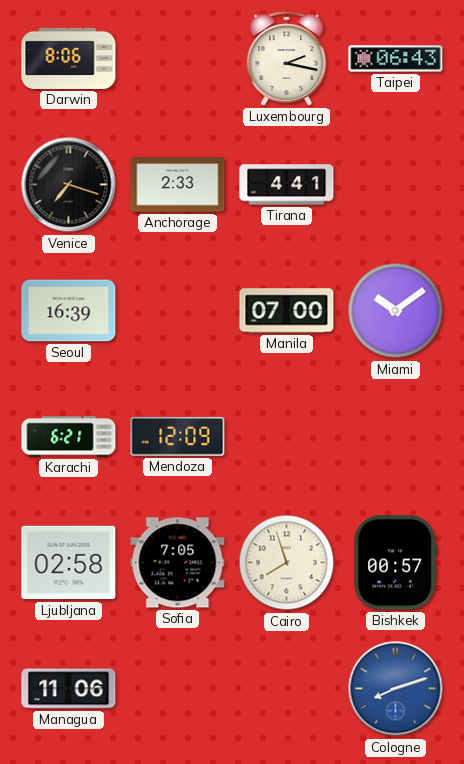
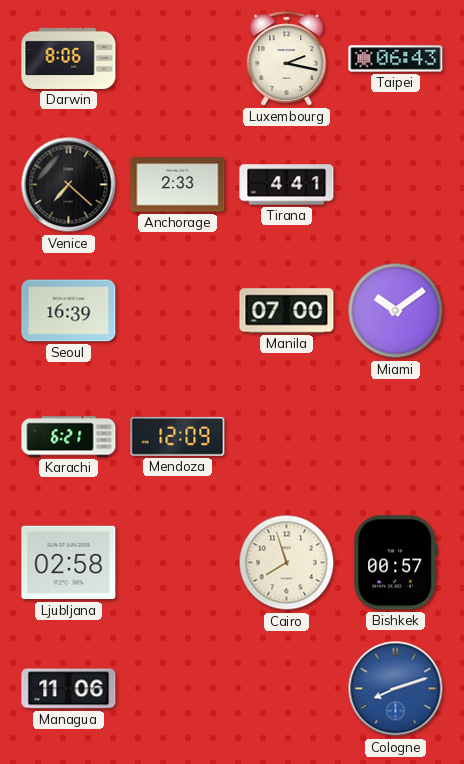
Venice: 7:18 -> 7:22 (69, 185)
Sofia: 7:05 -> none (178, 563)
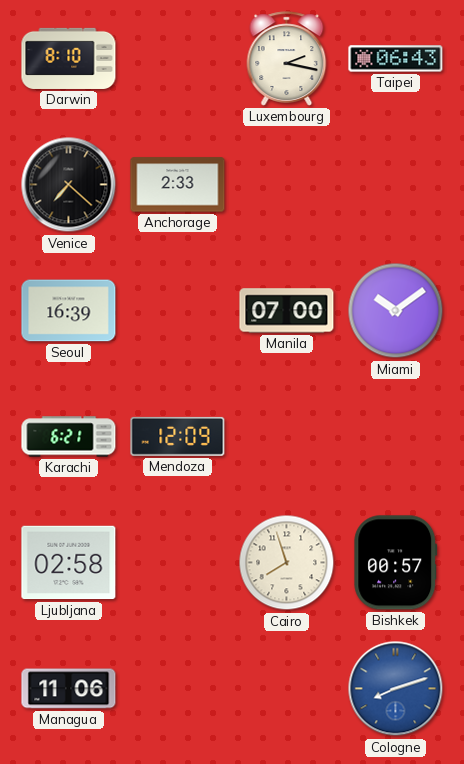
Darwin: 8:06 -> 8:10 (69, 58)
Tirana: 4:41 -> none (287, 185)
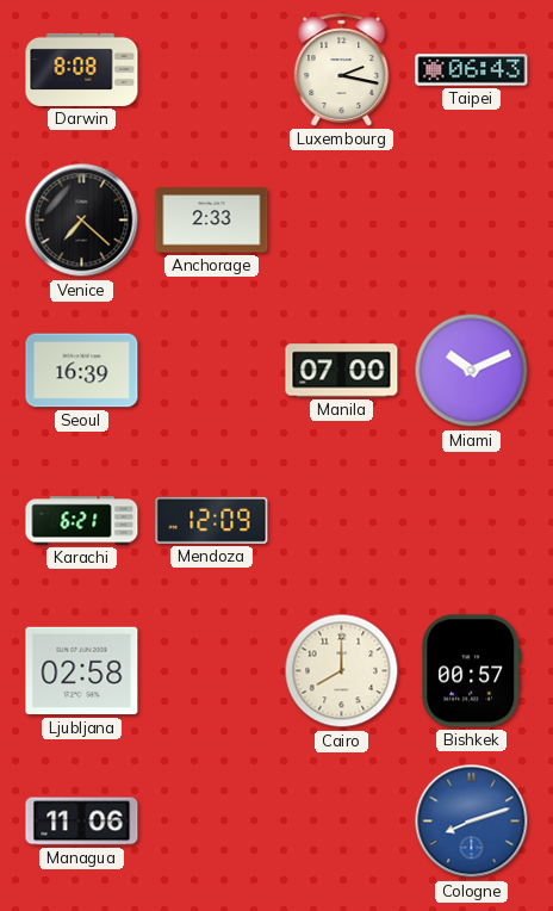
Darwin: 8:10 -> 8:08 (82, 69)
Miami: 10:09 -> 10:11 (472, 371)
Cairo: 7:57 -> 8:00 (342, 671)
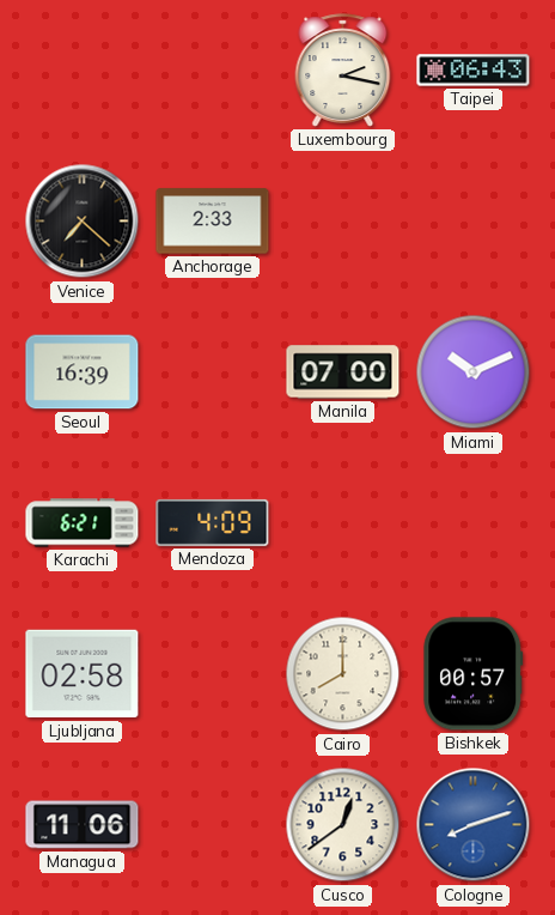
Darwin: 8:08 -> none (82, 69)
Mendoza: 12:09 -> 4:09 (213, 522)
Cusco: none -> 12:39 (343, 825)
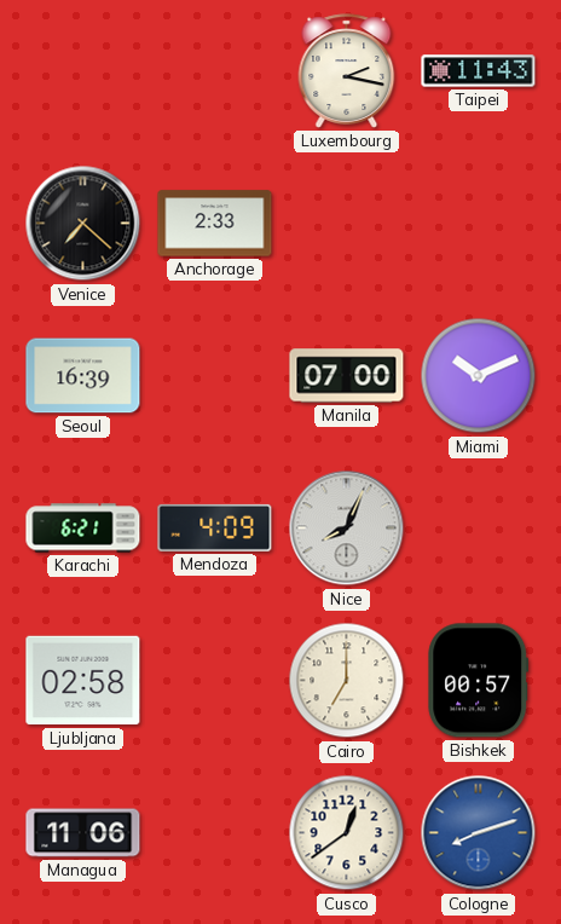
Taipei: 06:43 -> 11:43 (479, 71)
Nice: none -> 8:04 (347, 529)
Cairo: 8:00 -> 7:00 (347, 681)
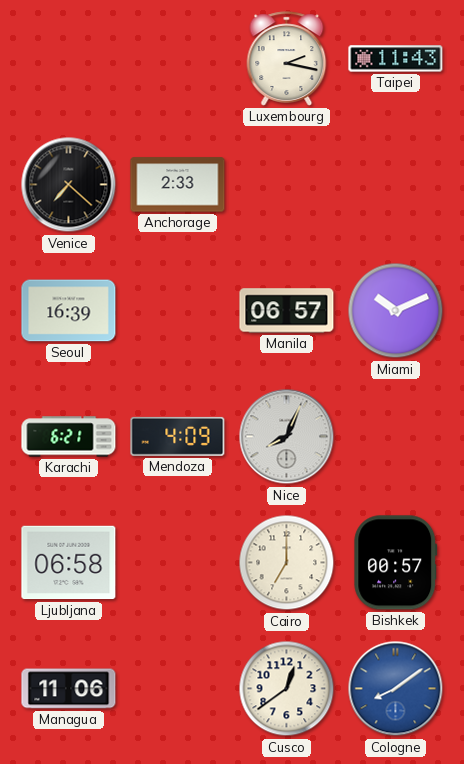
Manila: 07:00 -> 06:57 (287, 311)
Ljubljana: 02:58 -> 06:58 (69, 563)
Cologne: 8:12 -> 8:09 (396, 689)
